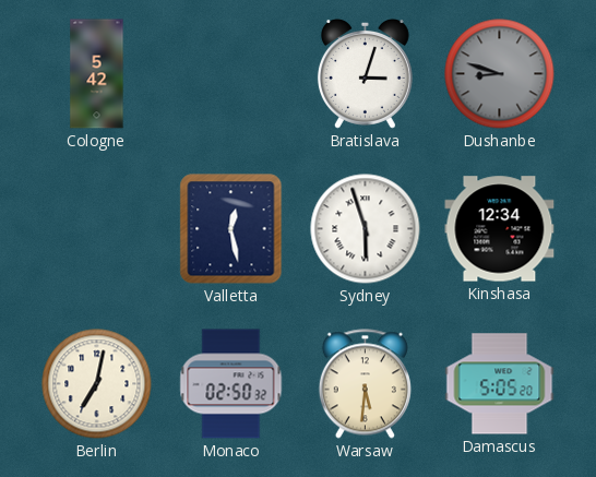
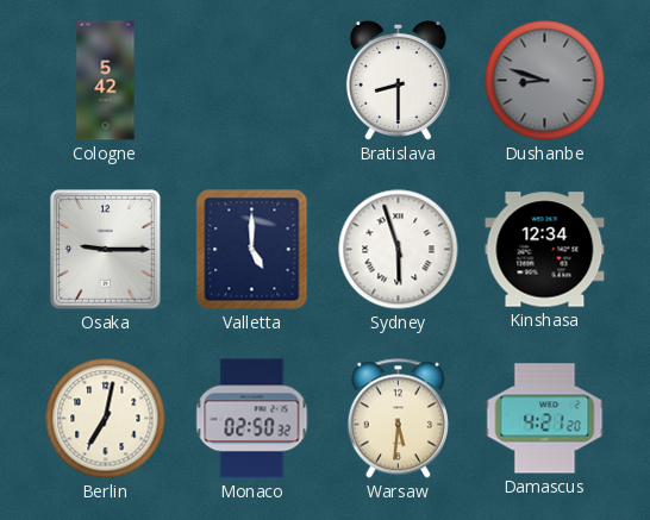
Bratislava: 3:03 -> 8:30 (398, 81)
Osaka: none -> 9:15 (106, 250)
Valletta: 12:28 -> 5:00 (252, 250)
Damascus: 5:05 -> 4:21 (545, 419)
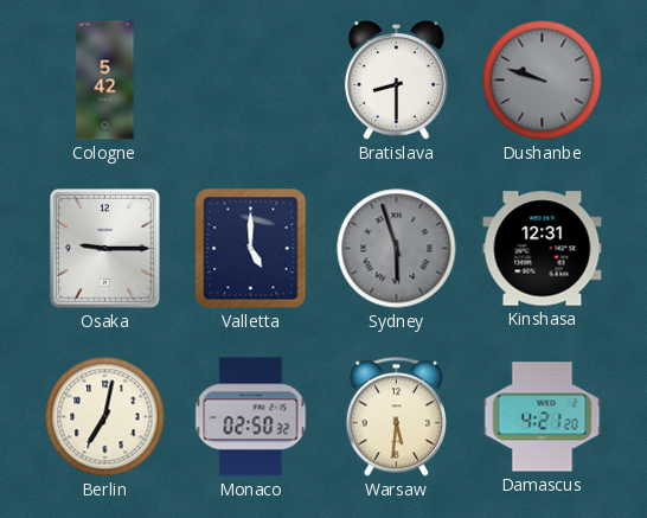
Dushanbe: 8:48 -> 9:48 (543, 81)
Sydney dial: white -> grey (397, 249)
Kinshasa: 12:34 -> 12:31 (543, 249)
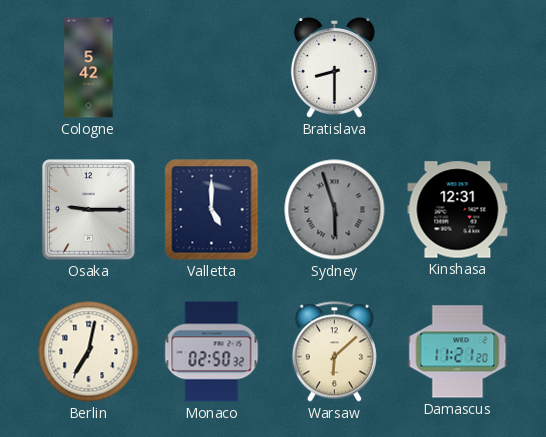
Dushanbe: 9:48 -> none (543, 81)
Warsaw: 5:31 -> 6:08 (334, 352)
Damascus: 4:21 -> 11:21 (458, 352)
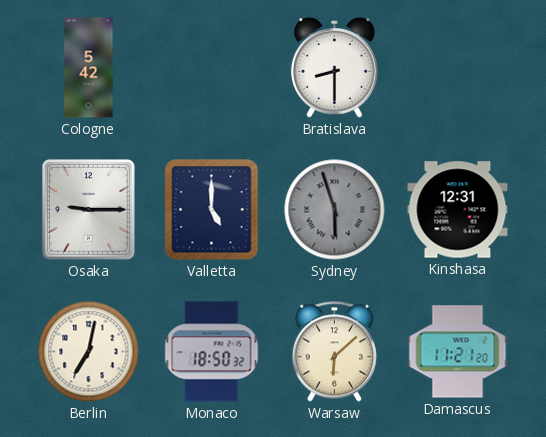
Monaco: 02:50 -> 18:50 (212, 352)
